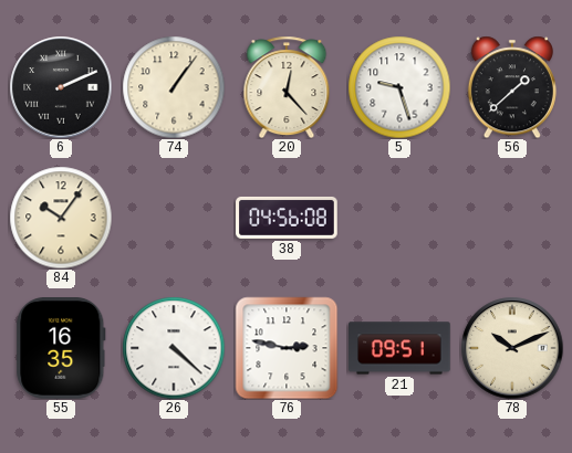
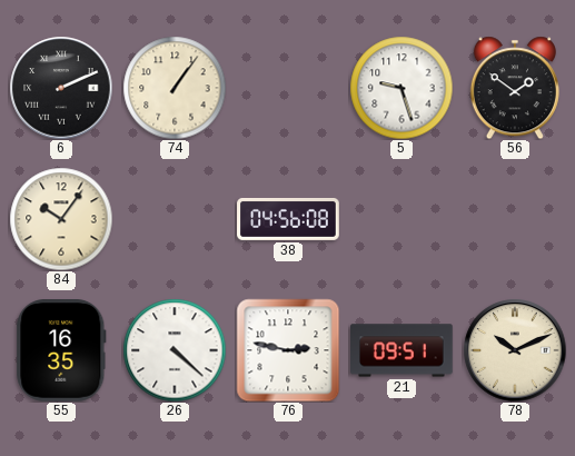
20: 12:23 -> none (287, 87)
56: 1:38 -> 1:51 (515, 88)
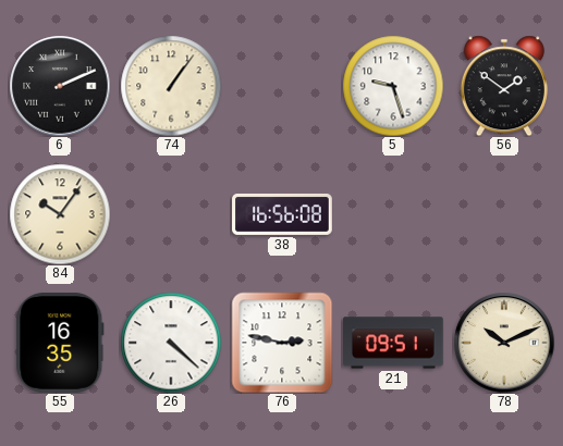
38: 04:56 -> 16:56 (282, 214)
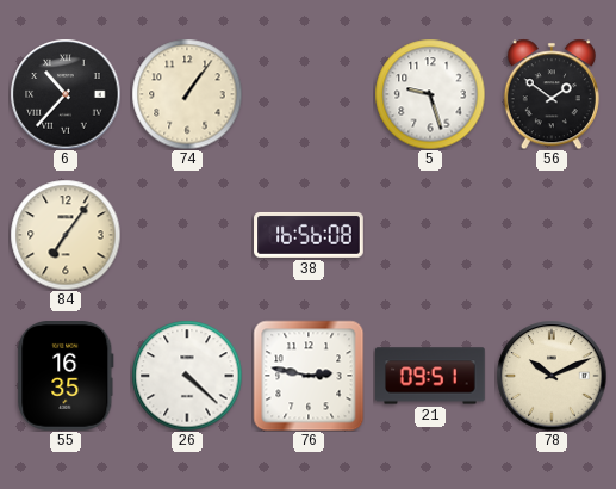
6: 2:11 -> 10:37 (66, 94)
84: 10:06 -> 7:06 (66, 235)
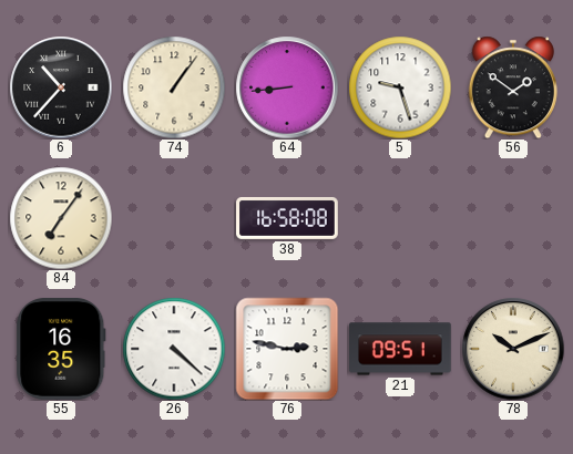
64: none -> 8:44 (287, 87)
38: 16:56 -> 16:58 (287, 218)
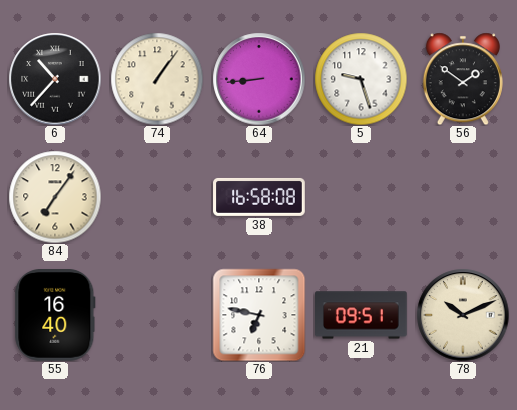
55: 16:35 -> 16:40 (55, 316)
26: 4:22 -> none (174, 349)
76: 2:47 -> 6:47 (259, 315)
